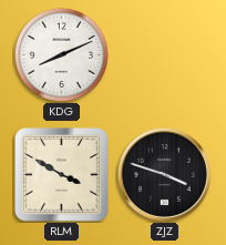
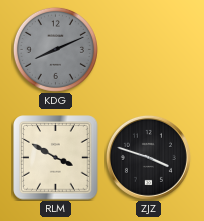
KDG dial: white -> grey (55, 49)
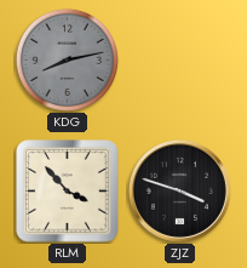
KDG: 8:11 -> 8:13 (67, 59)
RLM: 3:50 -> 3:53 (68, 192)
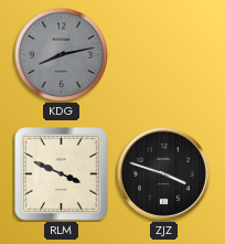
RLM: 3:53 -> 3:49 (62, 174)
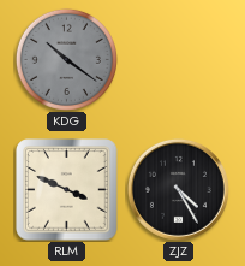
KDG: 8:13 -> 10:21 (66, 59)
ZJZ: 3:48 -> 4:25 (178, 189)
